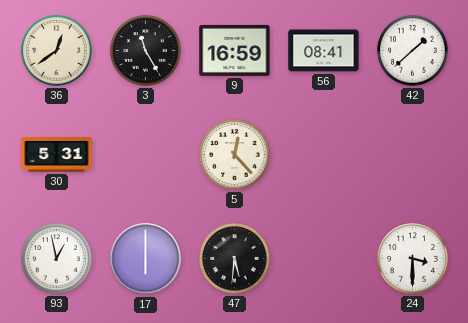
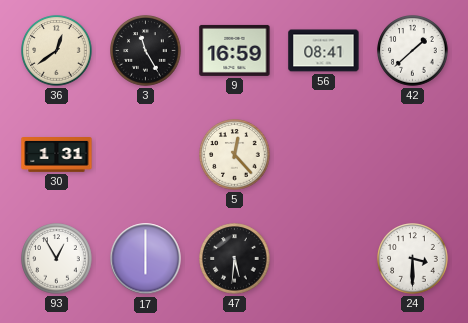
30: 5:31 -> 1:31 (57, 155)
93: 12:58 -> 12:55 (57, 259)
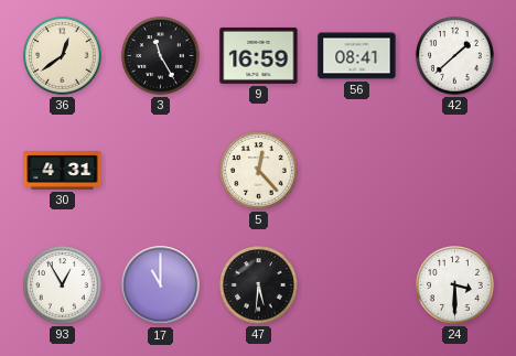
30: 1:31 -> 4:31 (63, 171)
17: 6:00 -> 11:00 (161, 285)
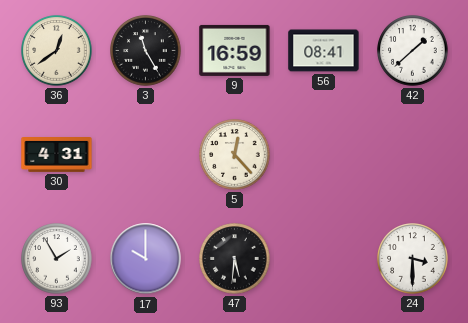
93: 12:55 -> 1:55 (57, 259)
17: 11:00 -> 10:00 (146, 259)
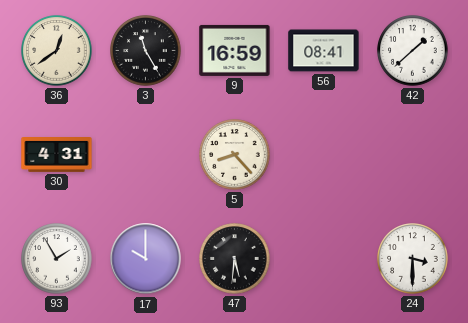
5: 12:23 -> 8:23 (235, 155)
